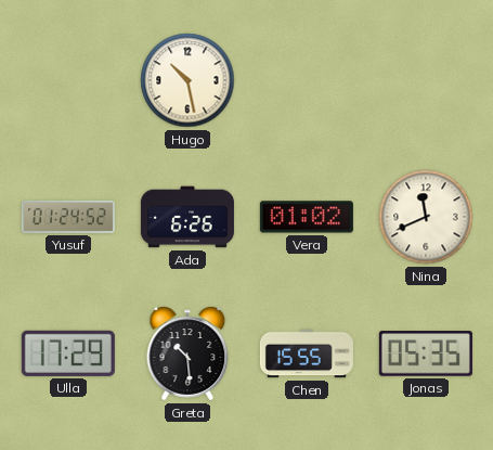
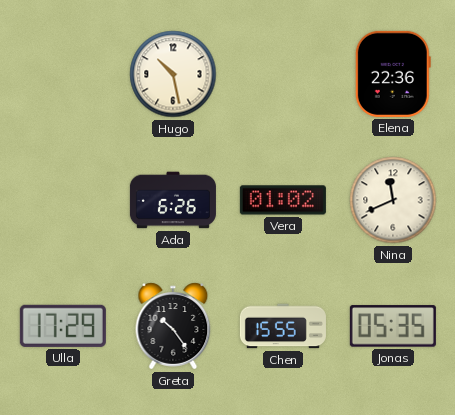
Elena: none -> 22:36 (393, 74)
Yusuf: 01:24 -> none (68, 217)
Greta: 10:29 -> 10:24 (173, 326)
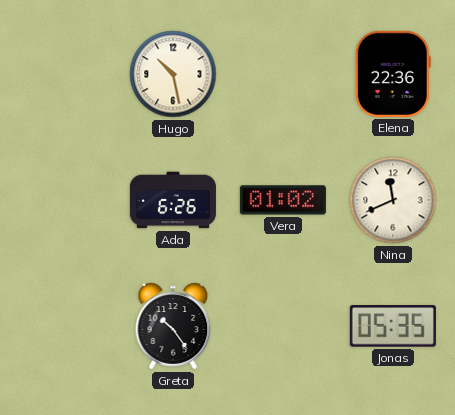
Ulla: 17:29 -> none (63, 326)
Chen: 15:55 -> none (283, 326)
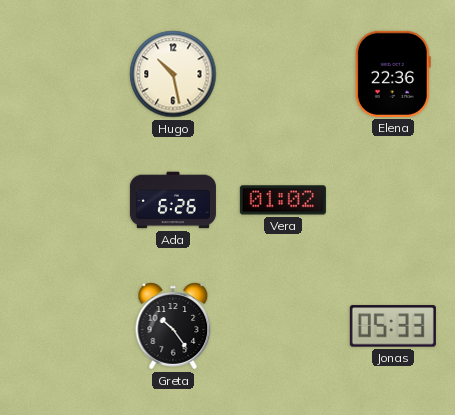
Nina: 11:41 -> none (393, 200)
Jonas: 05:35 -> 05:33 (393, 326)
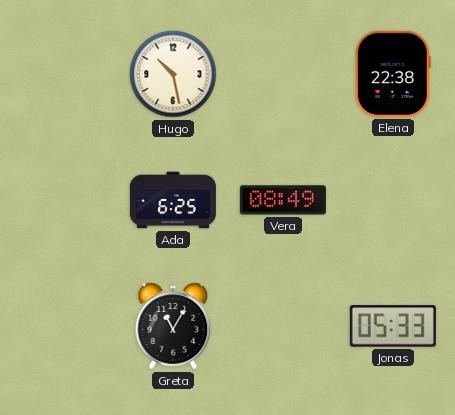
Elena: 22:36 -> 22:38 (393, 74)
Ada: 6:26 -> 6:25 (173, 200)
Vera: 01:02 -> 08:49 (283, 200)
Greta: 10:24 -> 11:05 (173, 326)
